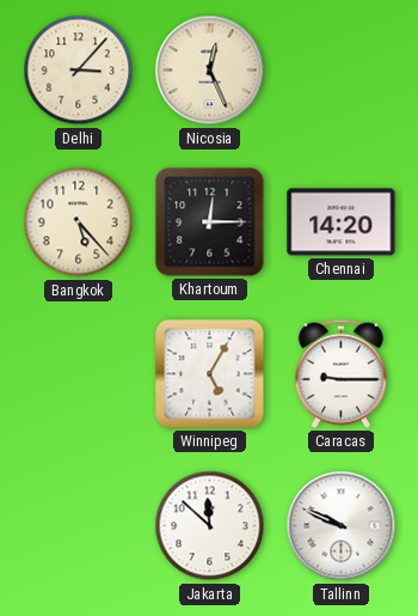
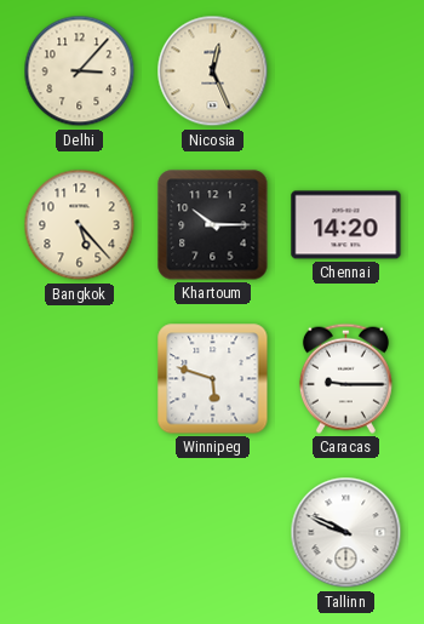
Khartoum: 12:15 -> 10:15 (213, 225)
Winnipeg: 5:05 -> 5:48 (213, 379)
Jakarta: 11:52 -> none (210, 526)
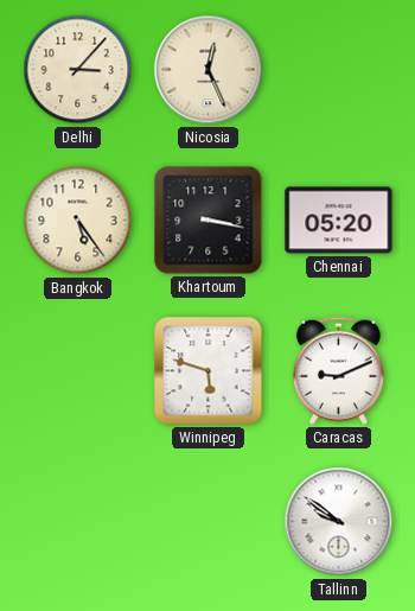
Bangkok: 5:23 -> 5:24 (78, 221)
Khartoum: 10:15 -> 3:17 (209, 221)
Chennai: 14:20 -> 05:20 (339, 221)
Caracas: 9:15 -> 9:11 (338, 370)
Tallinn: 9:49 -> 9:51 (339, 522)
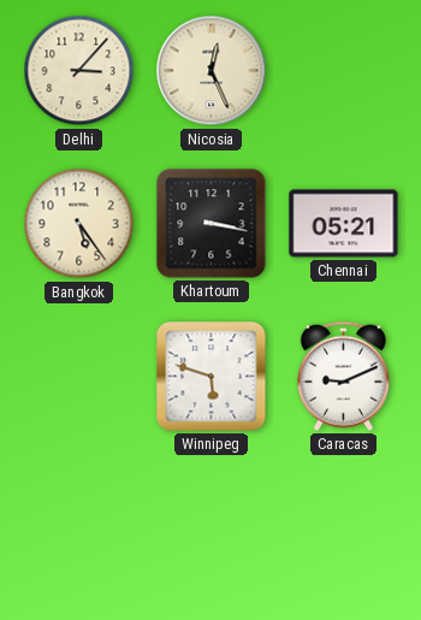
Chennai: 05:20 -> 05:21 (344, 224)
Tallinn: 9:51 -> none (339, 522)
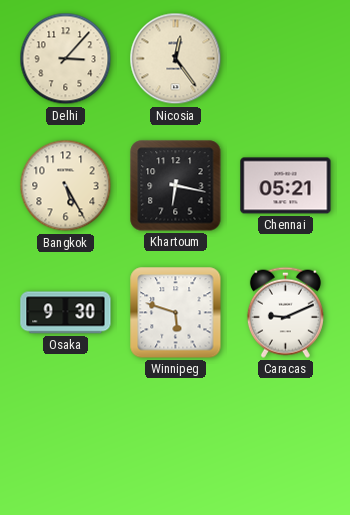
Nicosia: 12:26 -> 12:24 (176, 59)
Bangkok: 5:24 -> 5:25 (66, 186)
Khartoum: 3:17 -> 6:17 (176, 186)
Osaka: none -> 9:30 (66, 313)
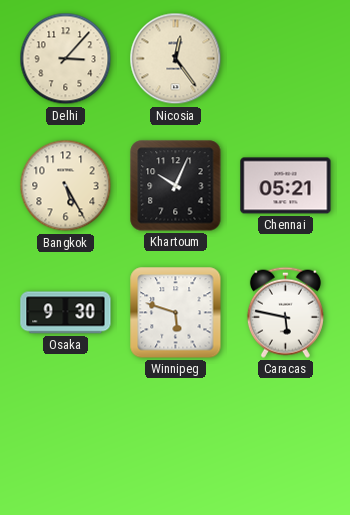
Khartoum: 6:17 -> 10:04 (176, 186)
Caracas: 9:11 -> 5:47 (285, 312)
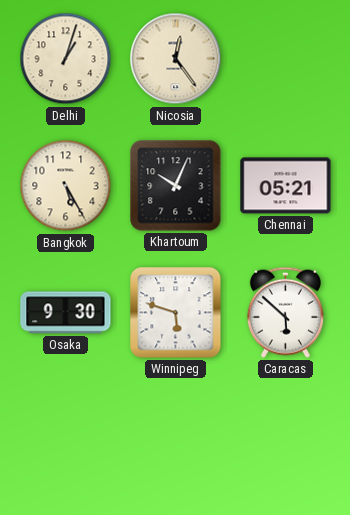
Delhi: 3:07 -> 1:03 (66, 59)
Caracas: 5:47 -> 5:52 (285, 312)
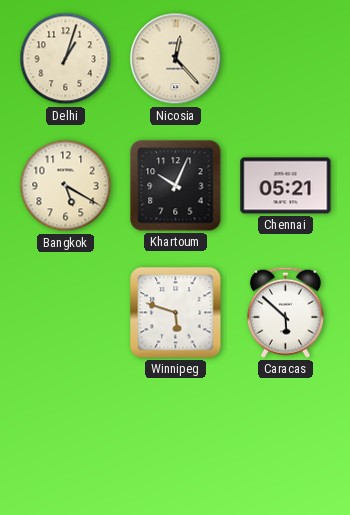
Nicosia: 12:24 -> 12:23 (176, 59)
Bangkok: 5:25 -> 5:20 (66, 186)
Osaka: 9:30 -> none (66, 313)
